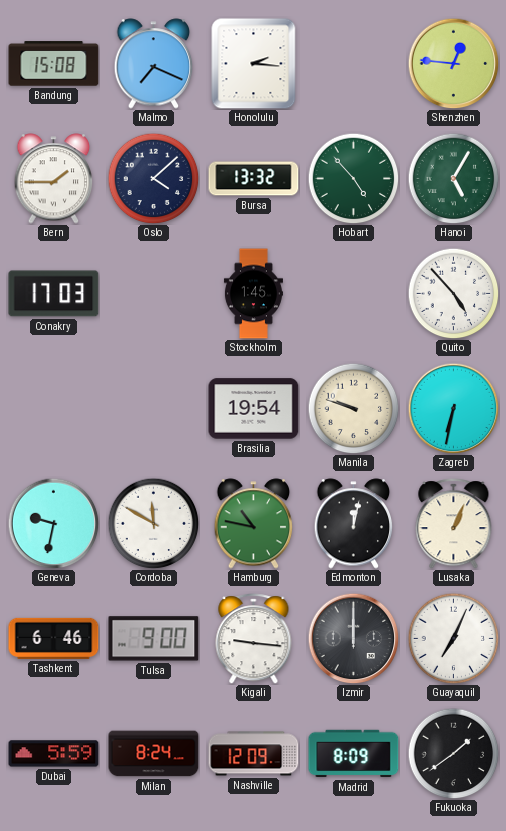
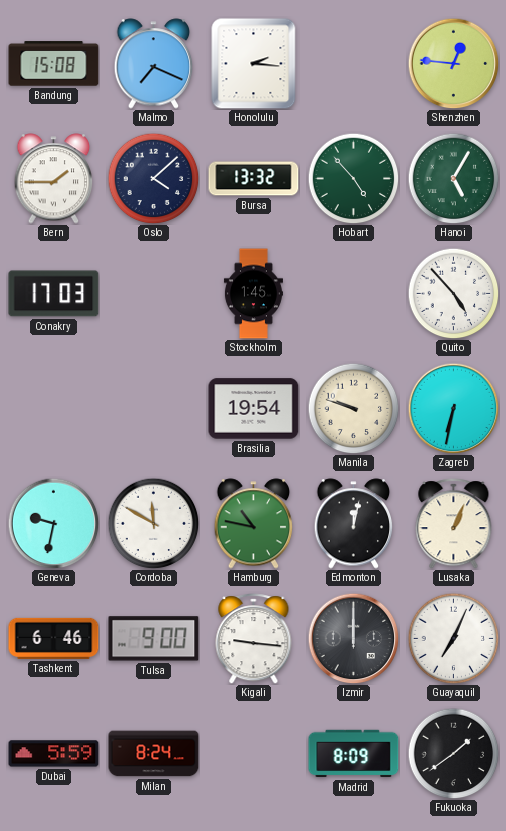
Nashville: 12:09 -> none (254, 754)
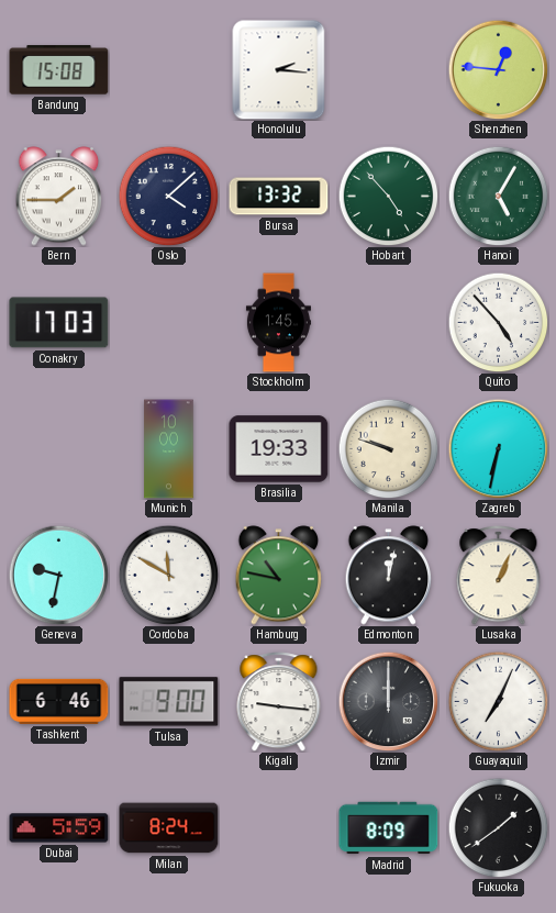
Malmo: 7:19 -> none (154, 64)
Munich: none -> 10:00 (169, 449)
Brasilia: 19:54 -> 19:33 (279, 449)
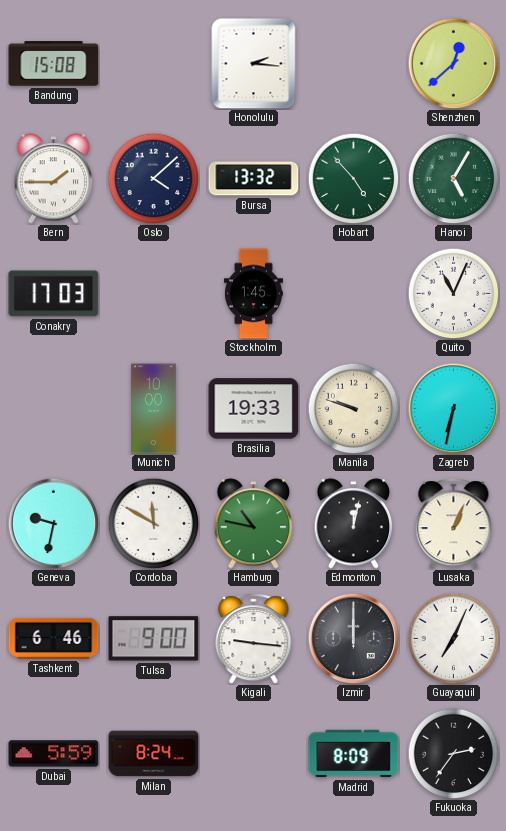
Shenzhen: 12:46 -> 12:38 (453, 63)
Quito: 4:53 -> 11:04 (453, 293)
Fukuoka: 1:39 -> 2:36 (453, 753)
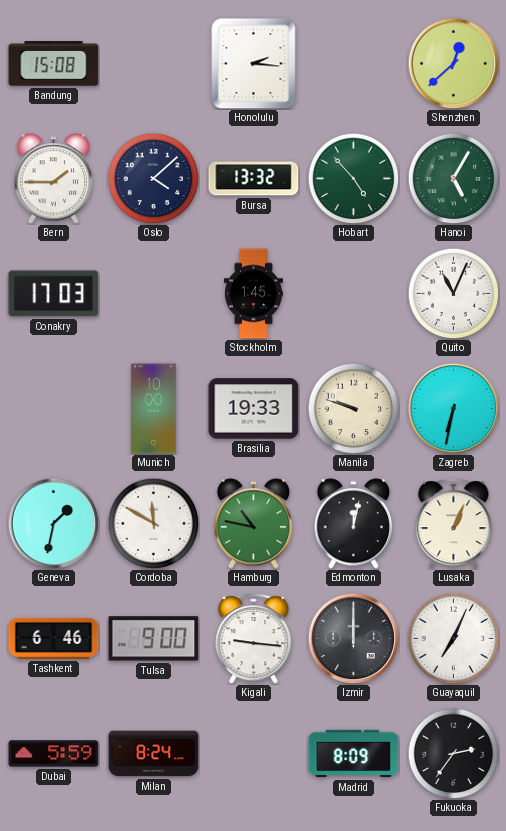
Geneva: 9:32 -> 1:32 (53, 523)
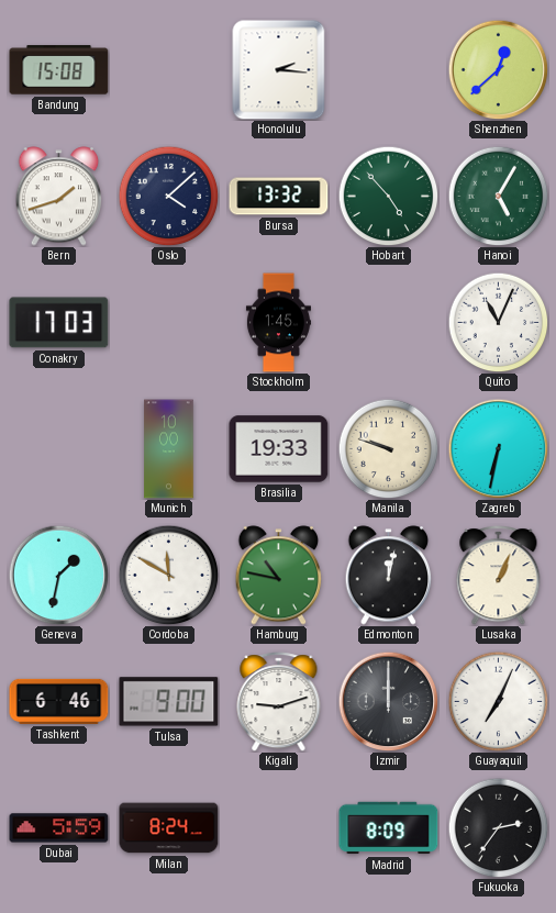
Bern: 1:45 -> 1:42 (59, 197)
Kigali: 9:16 -> 9:12 (279, 702)
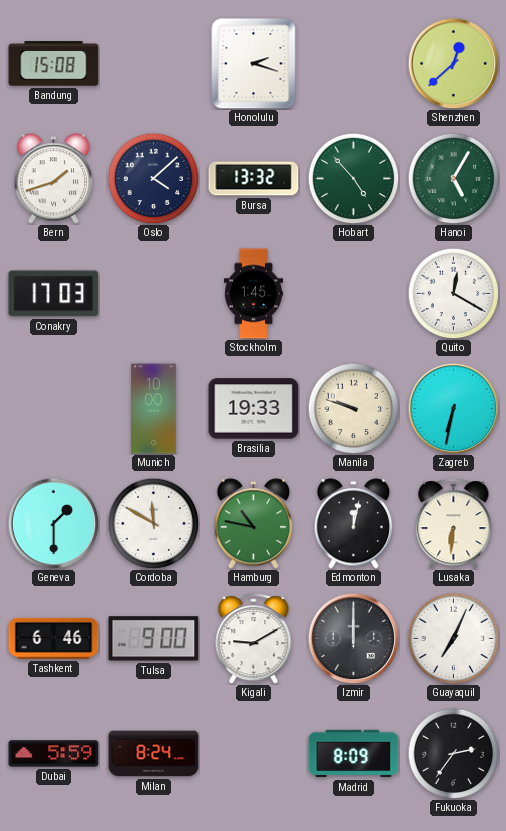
Honolulu: 2:16 -> 2:18 (254, 64)
Quito: 11:04 -> 12:20 (453, 293)
Geneva: 1:32 -> 1:30 (53, 523)
Lusaka: 1:04 -> 6:31 (454, 524)
Kigali: 9:12 -> 9:10 (254, 639)
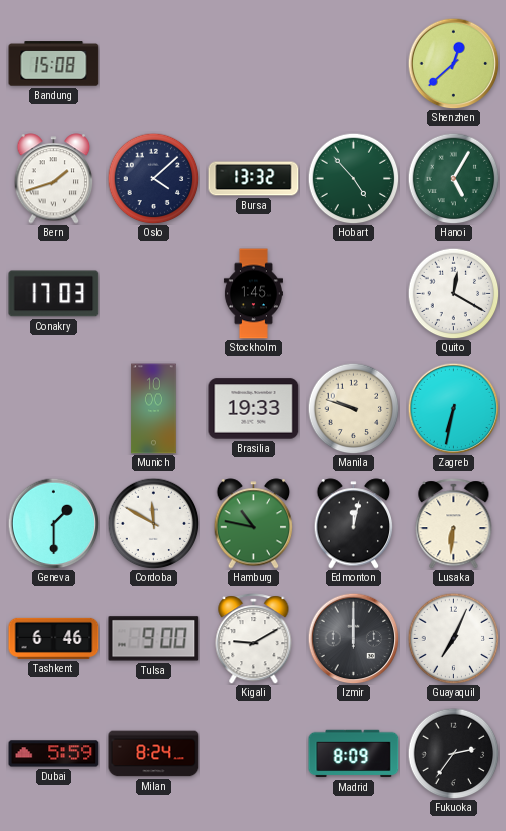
Honolulu: 2:18 -> none (254, 64)
